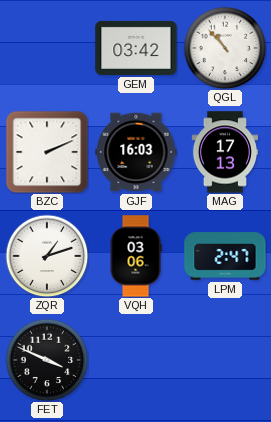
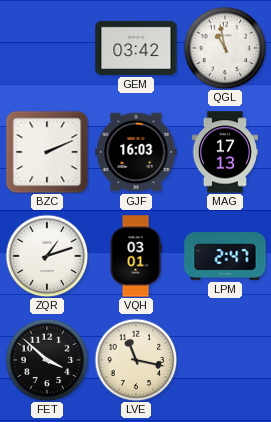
QGL: 10:53 -> 10:58 (225, 48)
VQH: 03:06 -> 03:01 (136, 256)
FET: 3:49 -> 3:52 (47, 360)
LVE: none -> 11:17 (136, 360)
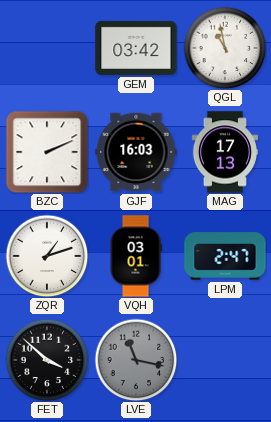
LVE dial: cream -> grey (136, 360)
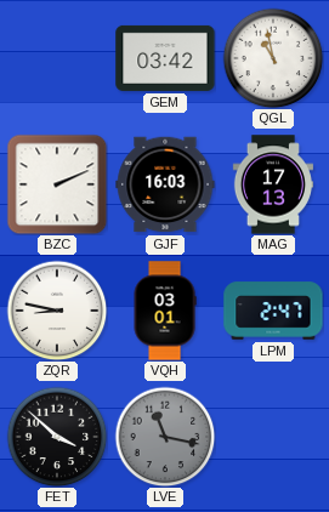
ZQR: 1:12 -> 8:47 (57, 311)
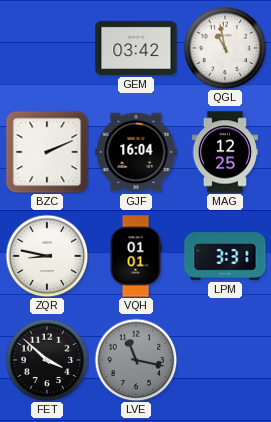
GJF: 16:03 -> 16:04 (136, 152)
MAG: 17:13 -> 12:25 (225, 152)
VQH: 03:01 -> 01:01 (136, 256)
LPM: 2:47 -> 3:31 (225, 256)
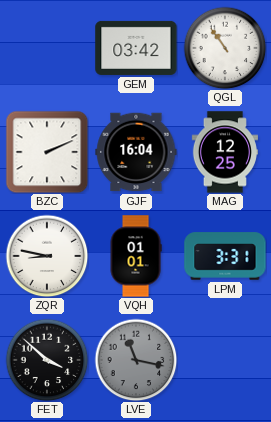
QGL: 10:58 -> 10:54 (225, 48)
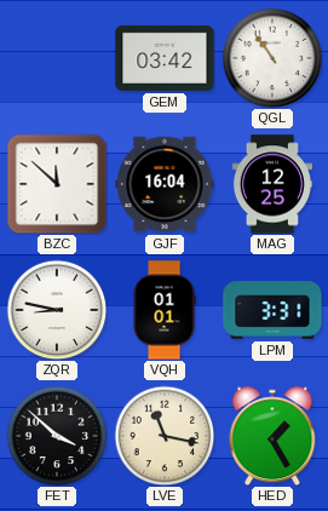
BZC: 2:11 -> 11:52 (57, 184)
LVE dial: grey -> cream (165, 436)
HED: none -> 1:25 (272, 435)
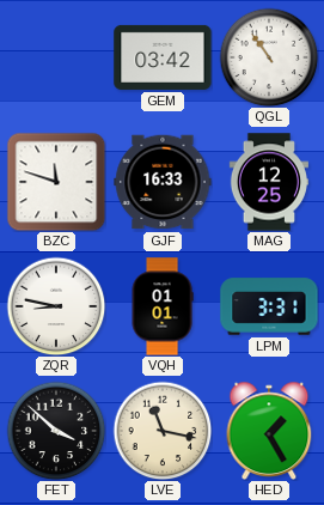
BZC: 11:52 -> 11:48 (56, 182)
GJF: 16:04 -> 16:33 (163, 182)
